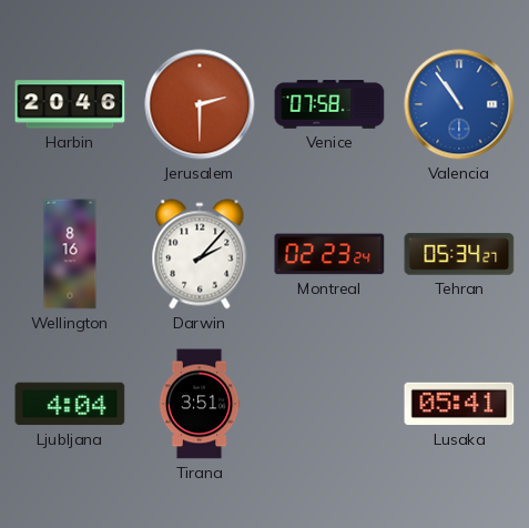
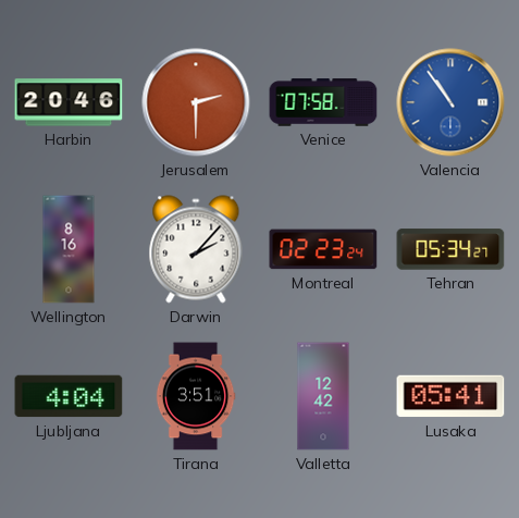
Valletta: none -> 12:42 (323, 396)
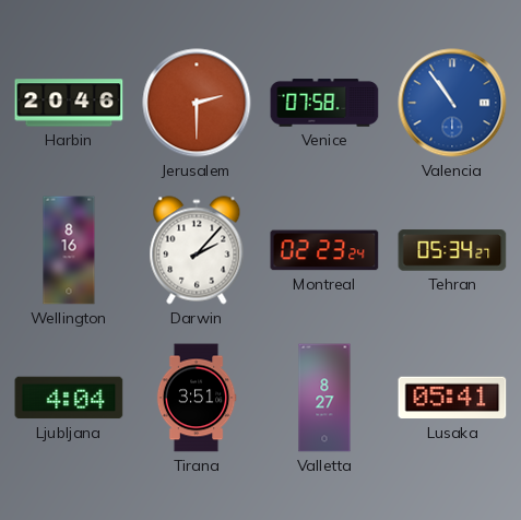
Valletta: 12:42 -> 8:27 (324, 398)
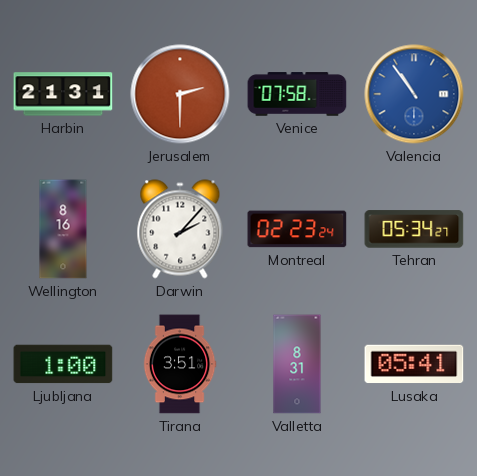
Harbin: 20:46 -> 21:31 (63, 94)
Ljubljana: 4:04 -> 1:00 (63, 364)
Valletta: 8:27 -> 8:31 (297, 364)
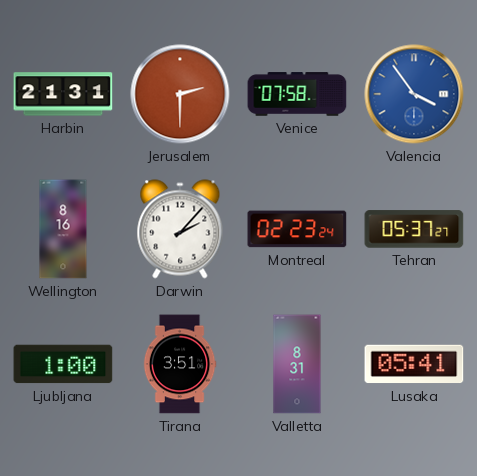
Valencia: 10:54 -> 3:54 (414, 94)
Tehran: 05:34 -> 05:37 (414, 229)
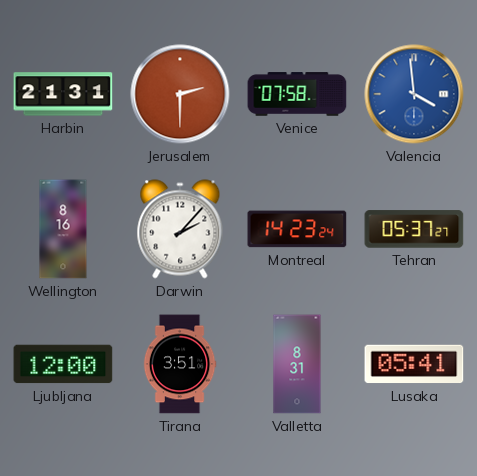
Valencia: 3:54 -> 3:59 (414, 94)
Montreal: 02:23 -> 14:23 (297, 229)
Ljubljana: 1:00 -> 12:00 (63, 364)
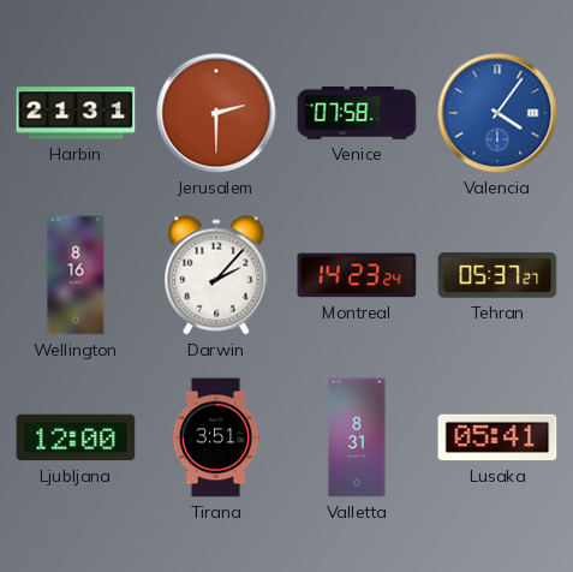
Valencia: 3:59 -> 4:06 (497, 113)
